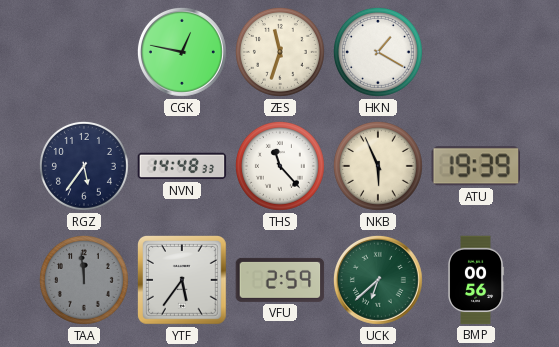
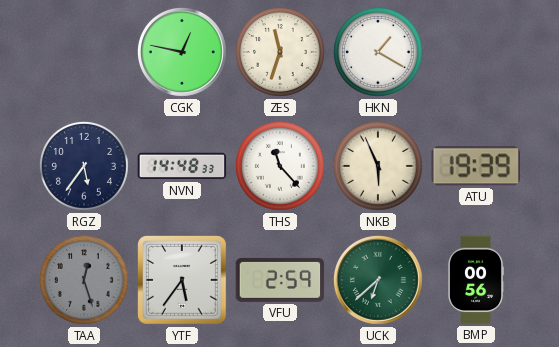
TAA: 11:59 -> 12:27 (84, 280)
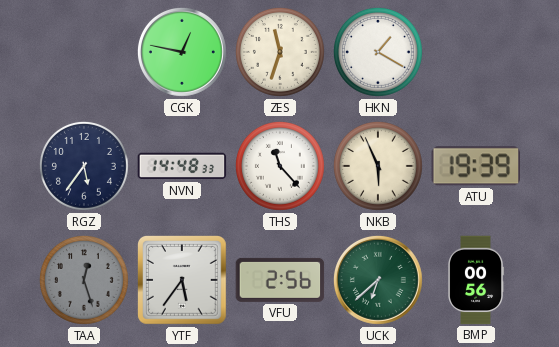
VFU: 2:59 -> 2:56 (280, 280)
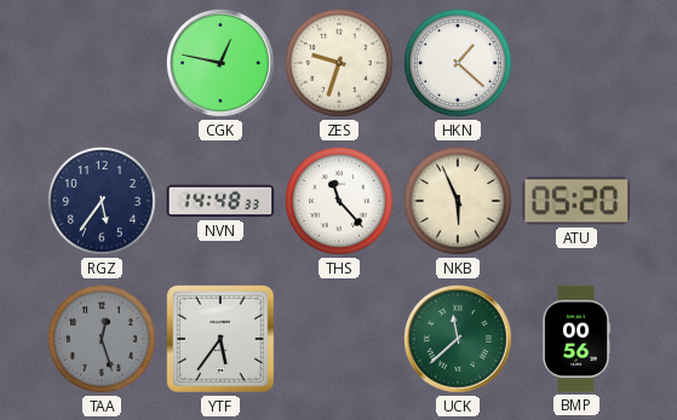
ZES: 11:33 -> 9:33 (339, 63)
HKN: 1:20 -> 1:22 (458, 63)
ATU: 19:39 -> 05:20 (575, 201)
VFU: 2:56 -> none (280, 280)
UCK: 6:38 -> 11:38 (458, 339)
